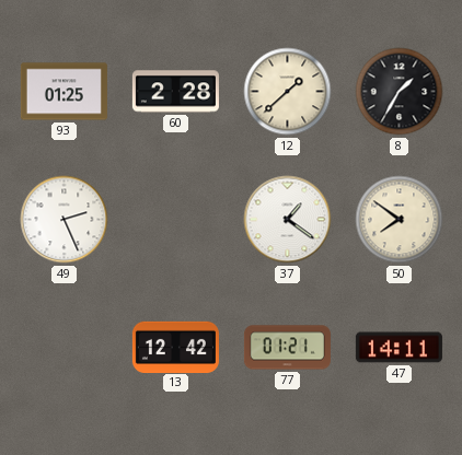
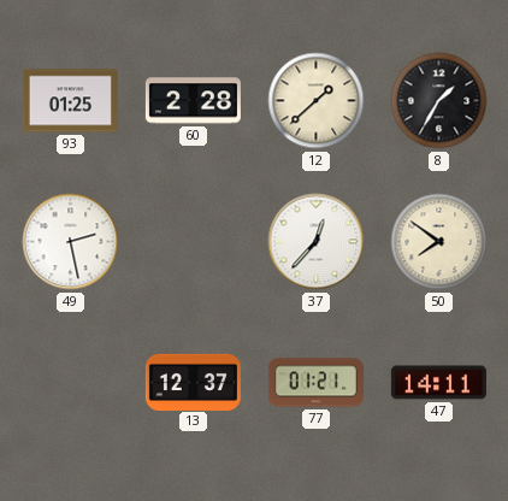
49: 2:26 -> 2:28 (71, 242)
37: 1:21 -> 12:37 (317, 242)
13: 12:42 -> 12:37 (193, 382)
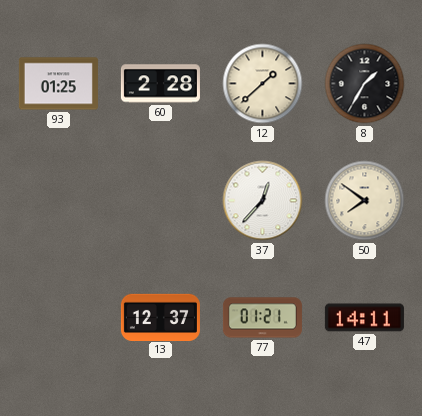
49: 2:28 -> none (71, 242)
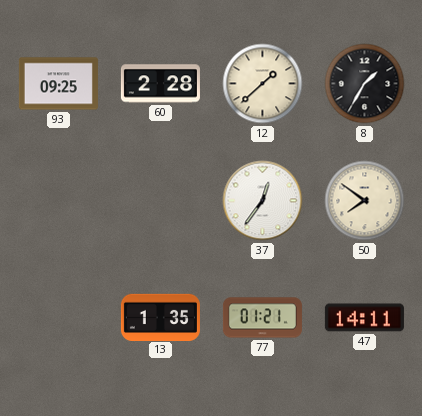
93: 01:25 -> 09:25 (58, 84)
37: 12:37 -> 12:36 (263, 201)
13: 12:37 -> 1:35 (160, 317)
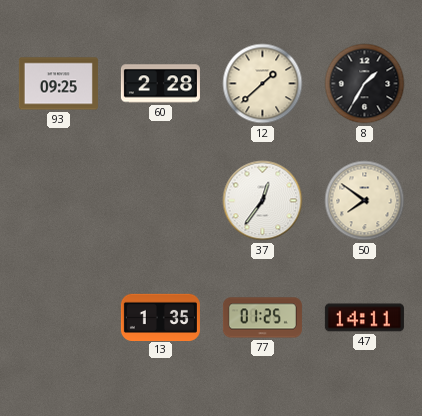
77: 01:21 -> 01:25 (262, 318)
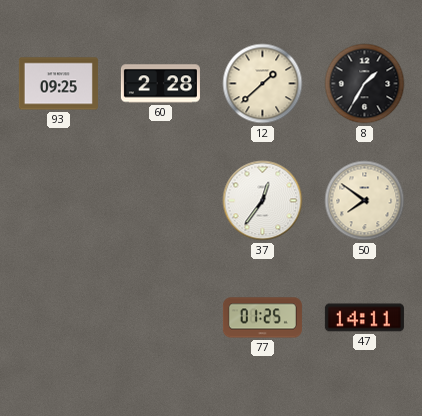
13: 1:35 -> none (160, 317)
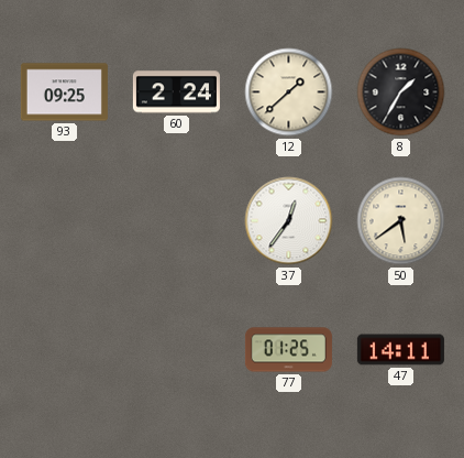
60: 2:28 -> 2:24 (176, 92)
50: 7:51 -> 5:39 (401, 221)
